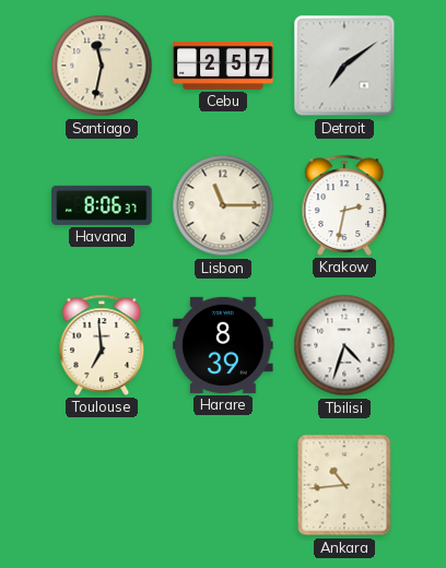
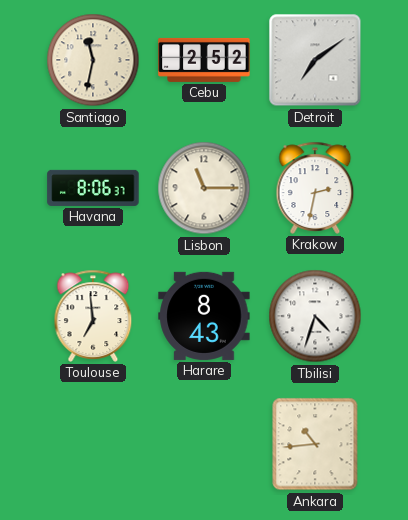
Cebu: 2:57 -> 2:52 (204, 60)
Harare: 8:39 -> 8:43 (204, 316)
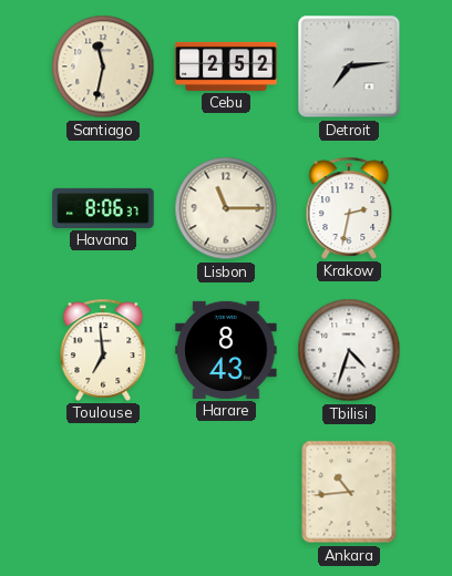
Detroit: 7:09 -> 7:14 (349, 66)
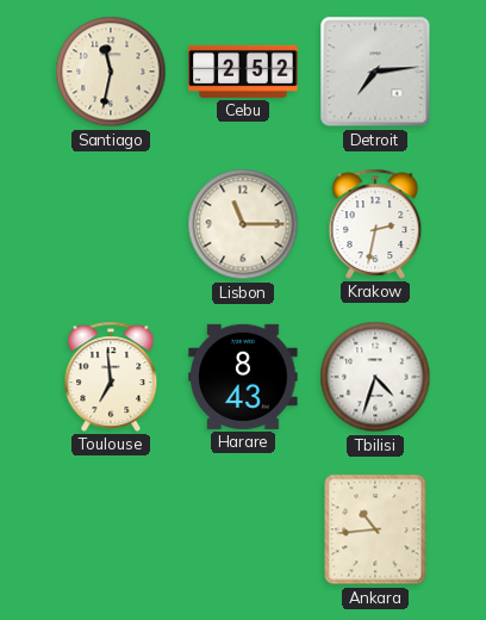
Havana: 8:06 -> none (103, 208)
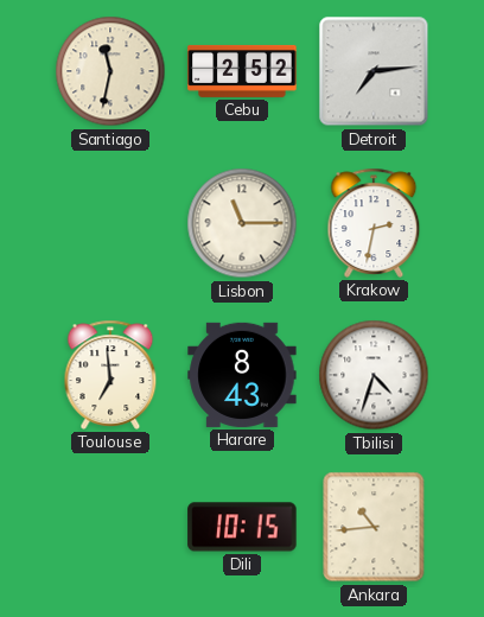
Dili: none -> 10:15 (242, 527)
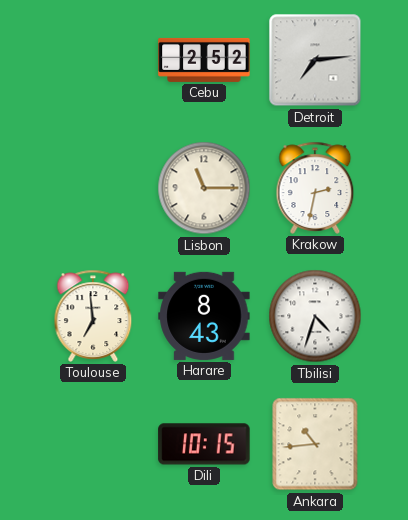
Santiago: 11:32 -> none (110, 71)
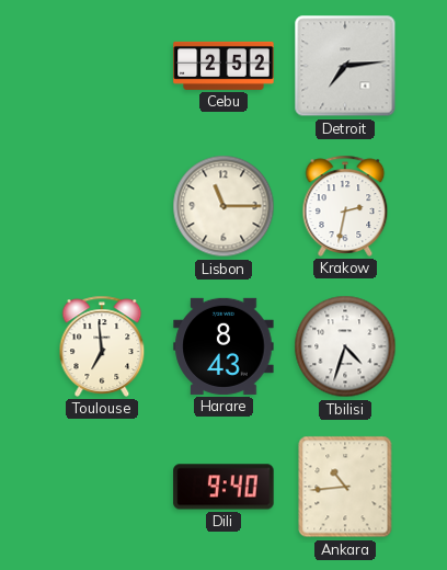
Dili: 10:15 -> 9:40 (224, 487)
